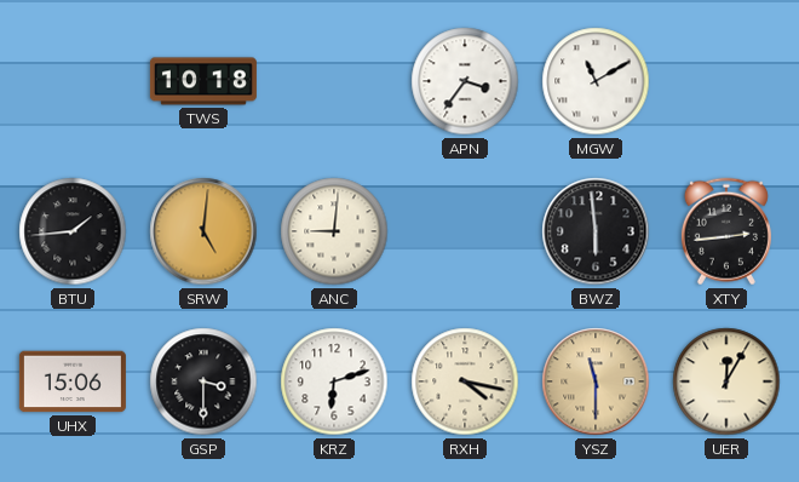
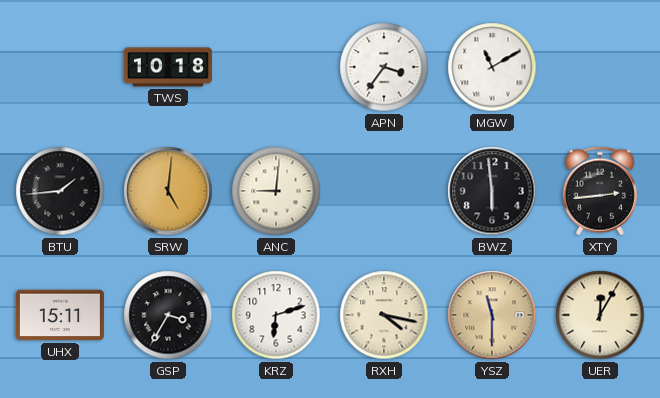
UHX: 15:06 -> 15:11 (60, 315)
GSP: 3:30 -> 3:35 (168, 315)
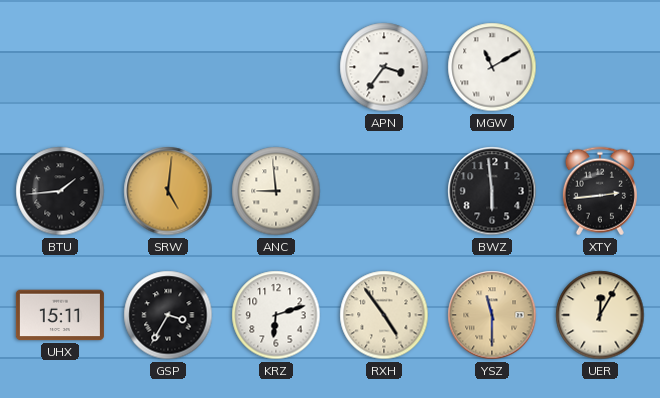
TWS: 10:18 -> none (168, 67)
ANC: 9:01 -> 8:59 (276, 191)
RXH: 4:17 -> 4:54 (384, 315)
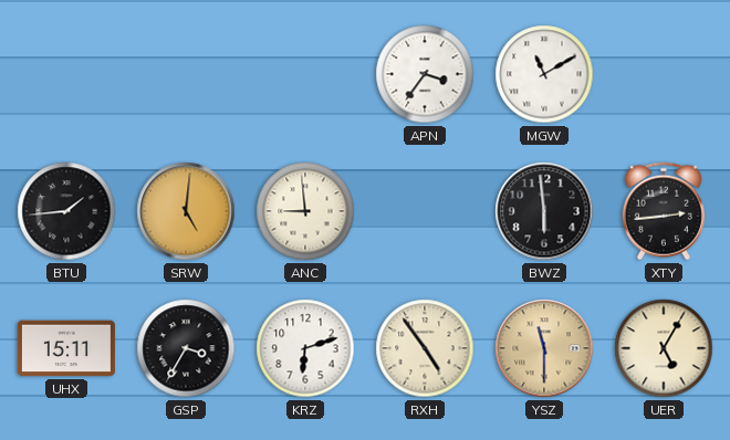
UER: 12:05 -> 5:05 (664, 348)
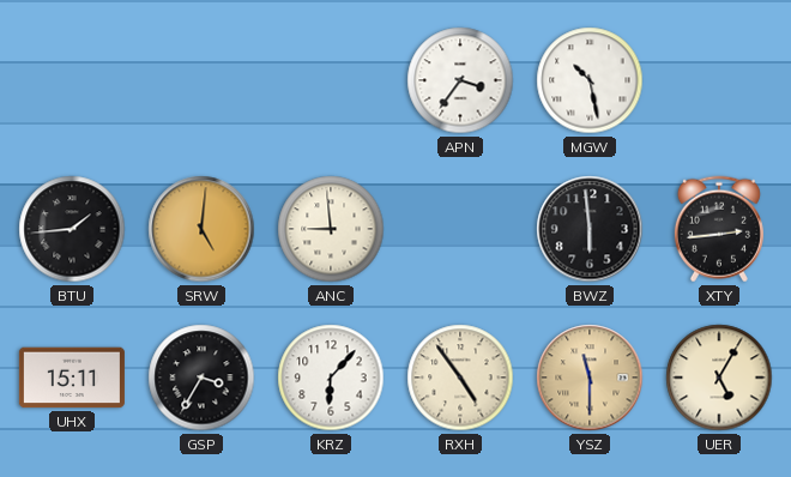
MGW: 11:10 -> 10:28 (590, 80)
KRZ: 6:12 -> 6:07 (331, 378)
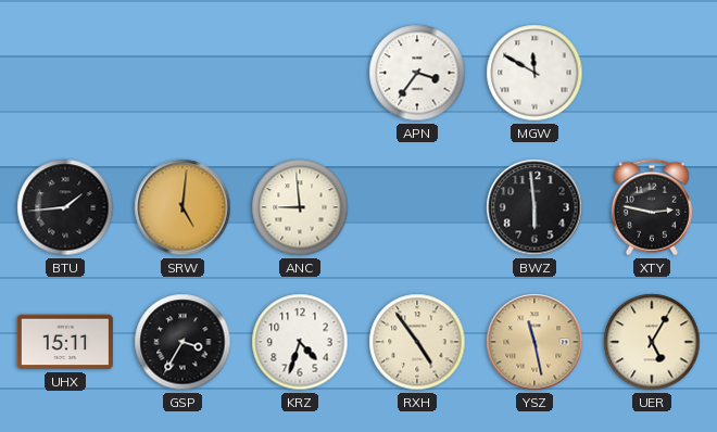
MGW: 10:28 -> 11:50 (534, 73)
XTY: 2:44 -> 2:47 (652, 207)
KRZ: 6:07 -> 4:33 (300, 342)
YSZ: 11:30 -> 11:28 (534, 342)
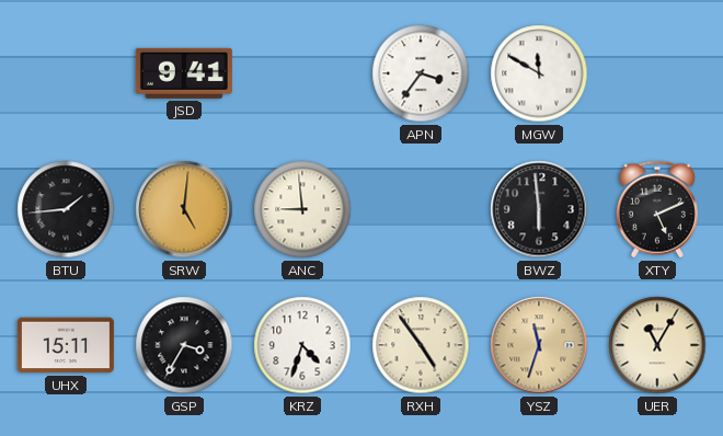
JSD: none -> 9:41 (184, 73)
XTY: 2:47 -> 5:11 (657, 209)
YSZ: 11:28 -> 11:33 (539, 345)
UER: 5:05 -> 11:05 (657, 345)
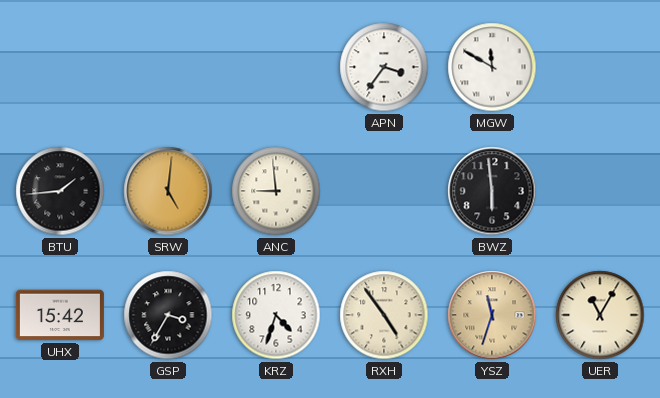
JSD: 9:41 -> none (184, 73)
XTY: 5:11 -> none (657, 209)
UHX: 15:11 -> 15:42 (60, 315)
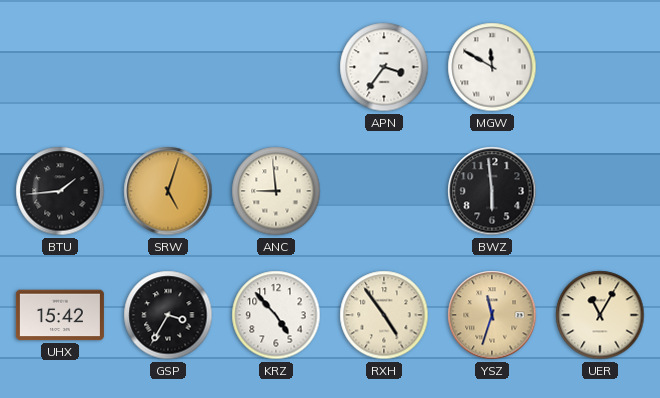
SRW: 5:01 -> 5:03 (168, 191)
KRZ: 4:33 -> 4:53 (276, 315)
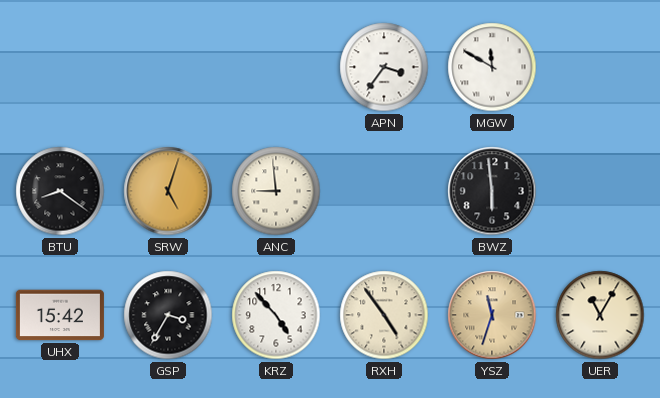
BTU: 1:44 -> 8:21 (60, 191)
